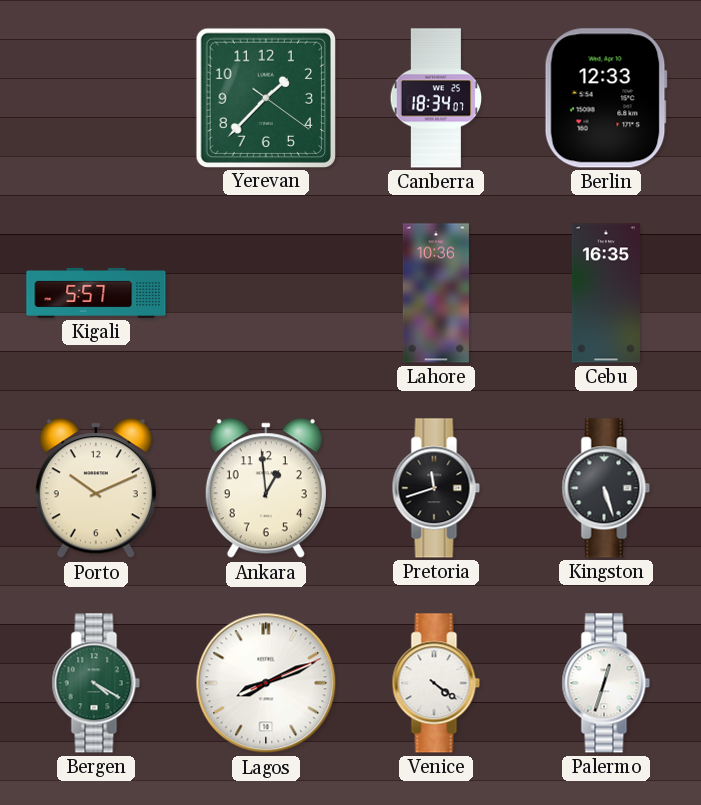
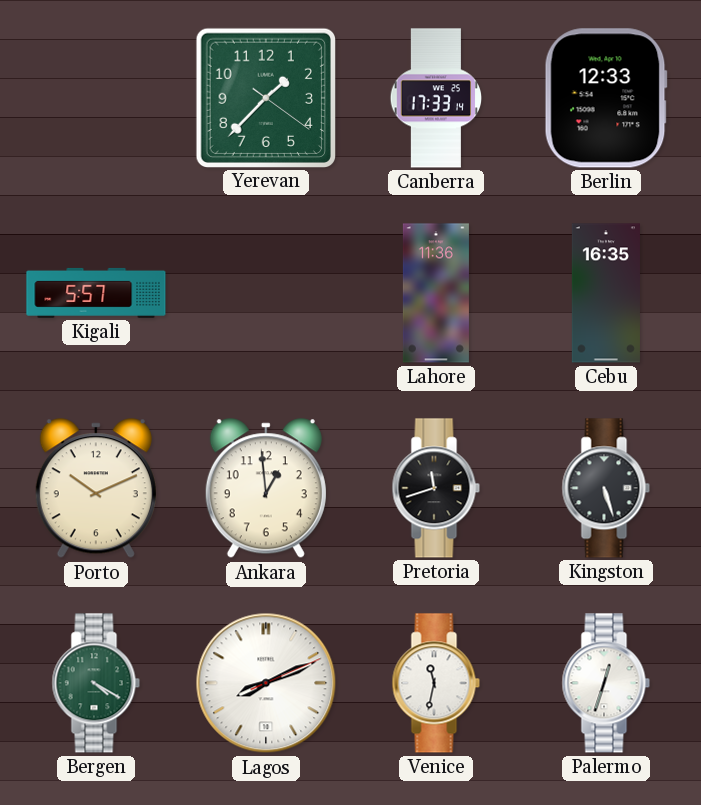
Canberra: 18:34 -> 17:33 (436, 98)
Lahore: 10:36 -> 11:36 (436, 293)
Venice: 4:21 -> 11:32 (436, 683)
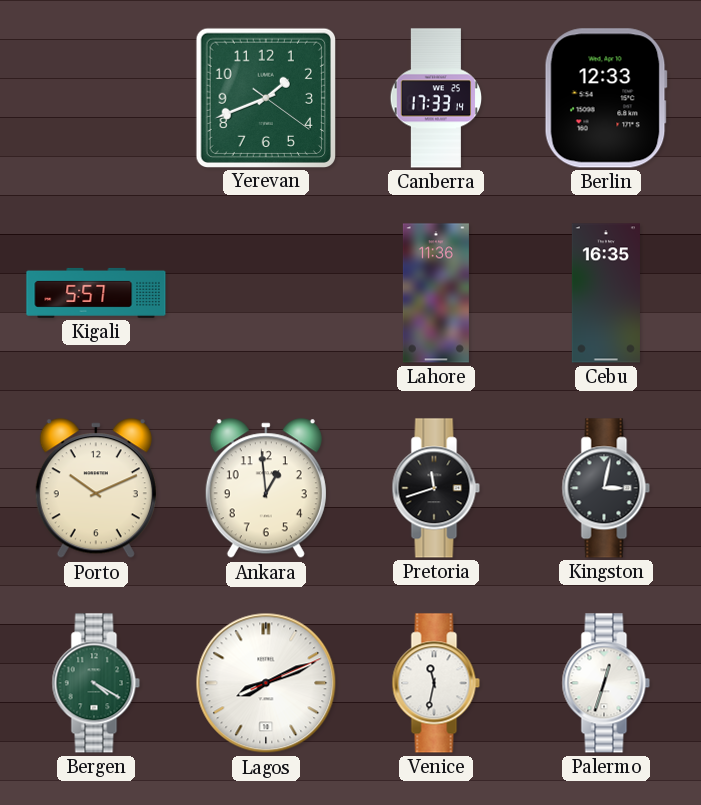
Yerevan: 1:37 -> 1:41 (265, 97)
Kingston: 5:27 -> 3:02 (606, 488)
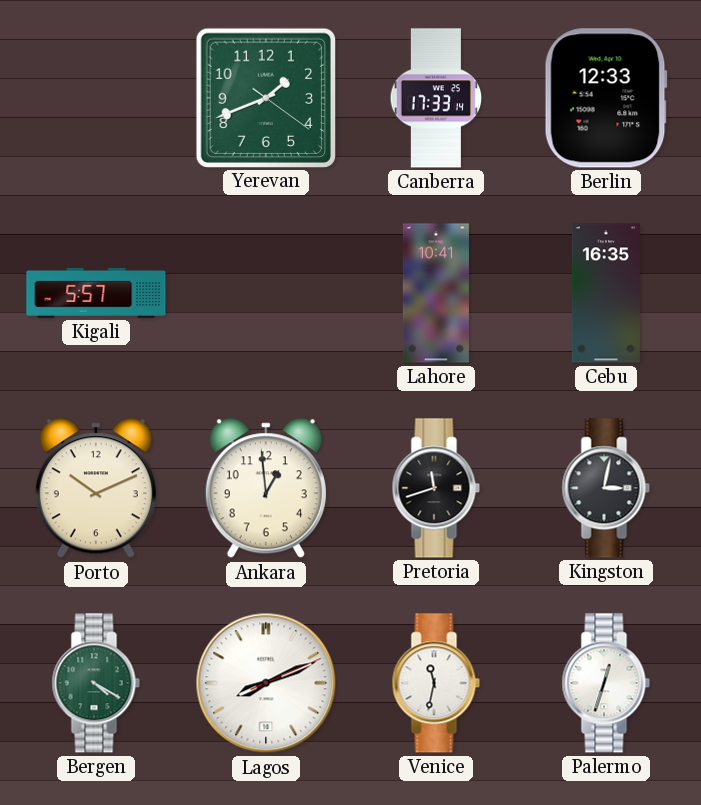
Lahore: 11:36 -> 10:41 (436, 293)
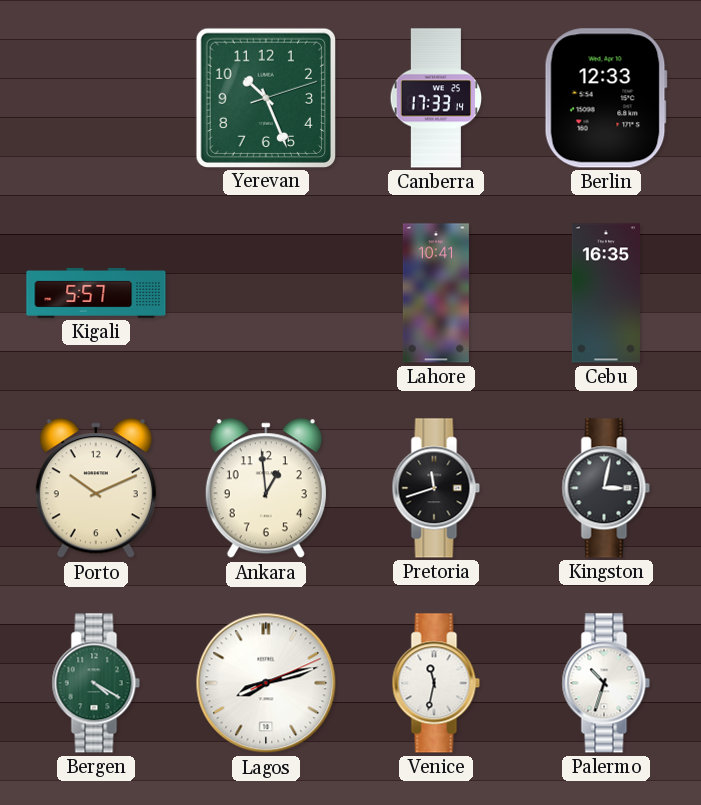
Yerevan: 1:41 -> 10:26 (265, 97)
Lagos: 8:11 -> 8:12 (266, 683)
Palermo: 12:33 -> 10:33 (606, 683)
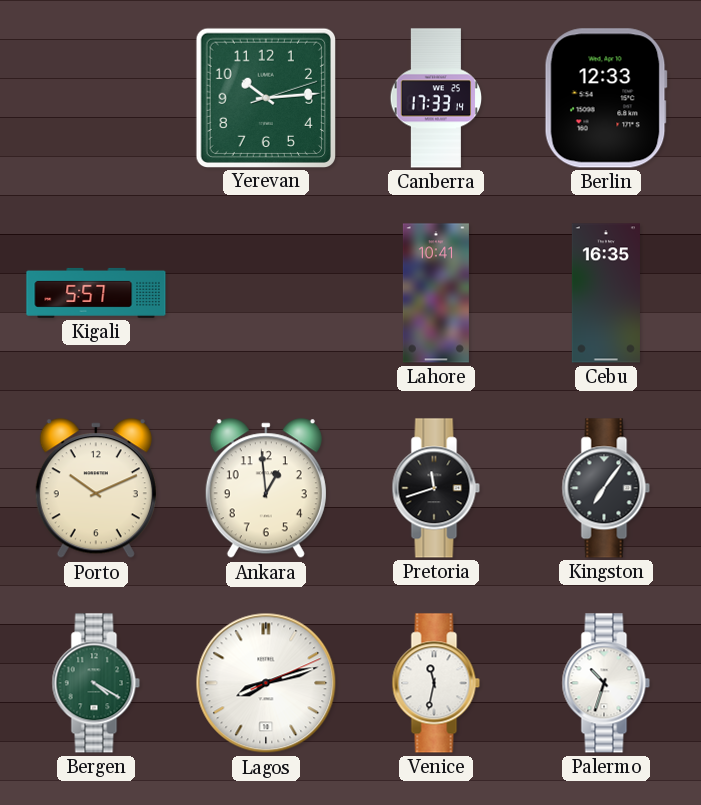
Yerevan: 10:26 -> 10:14 (265, 97)
Kingston: 3:02 -> 7:06 (606, 488)
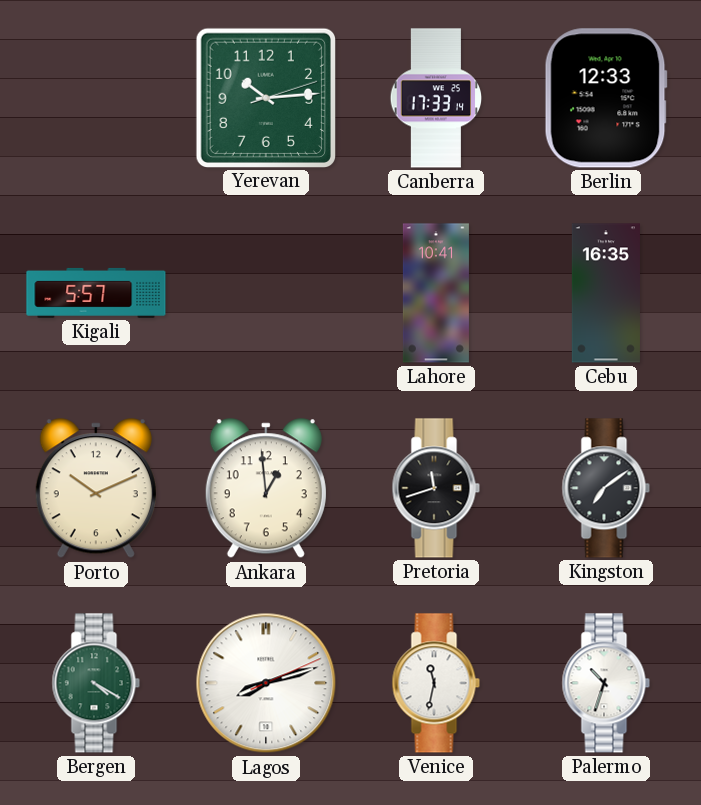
Kingston: 7:06 -> 7:09 (606, 488)
